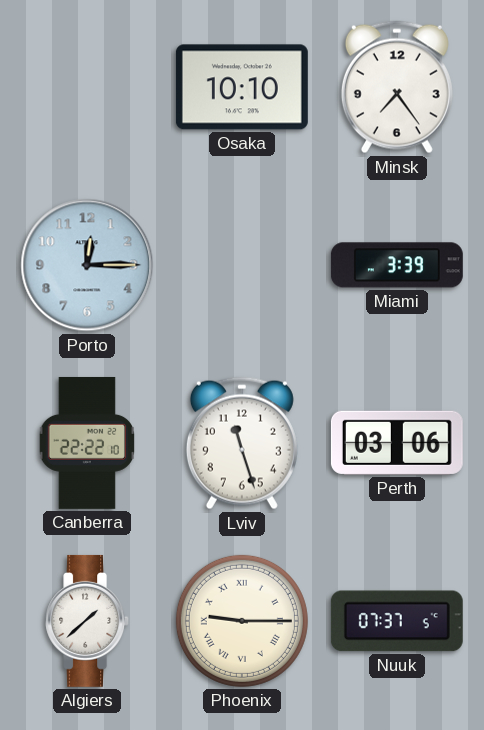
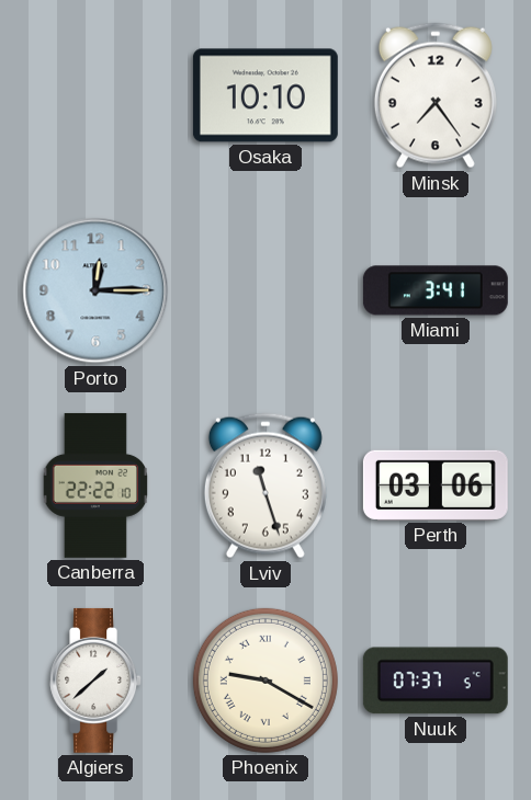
Miami: 3:39 -> 3:41 (436, 290)
Phoenix: 9:15 -> 9:20 (265, 681)
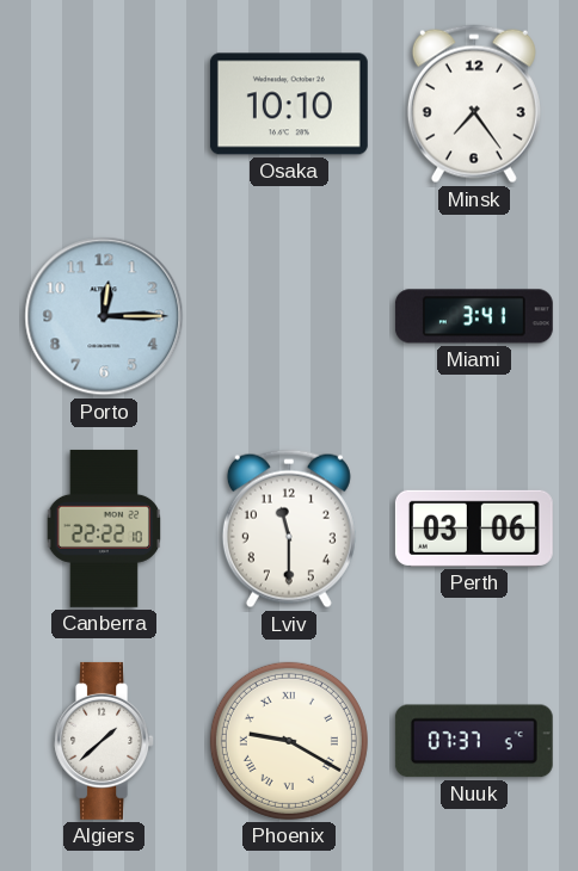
Lviv: 11:27 -> 11:30 (289, 529)
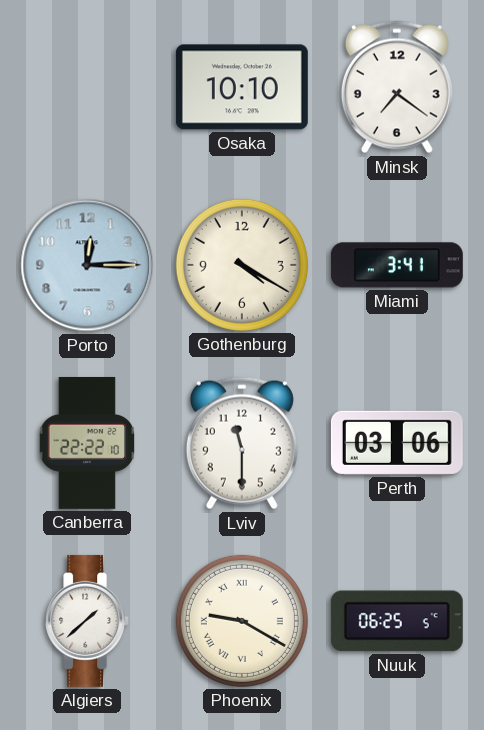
Minsk: 7:24 -> 7:21 (397, 87)
Gothenburg: none -> 4:20 (242, 265)
Nuuk: 07:37 -> 06:25 (397, 621)
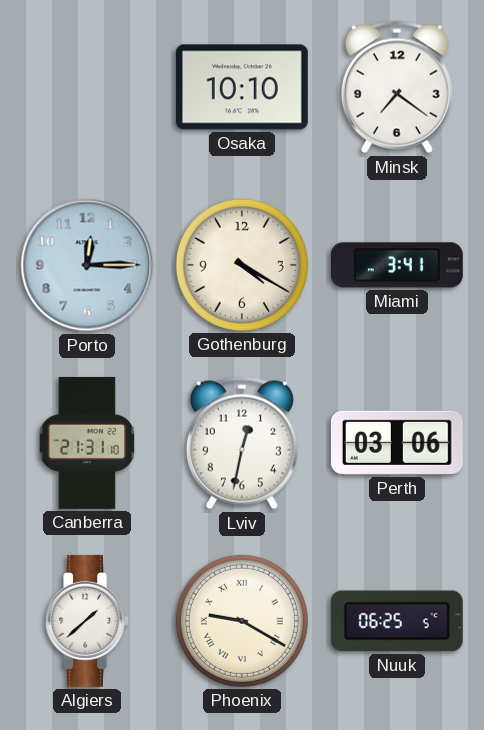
Canberra: 22:22 -> 21:31 (86, 443)
Lviv: 11:30 -> 12:32 (242, 443)
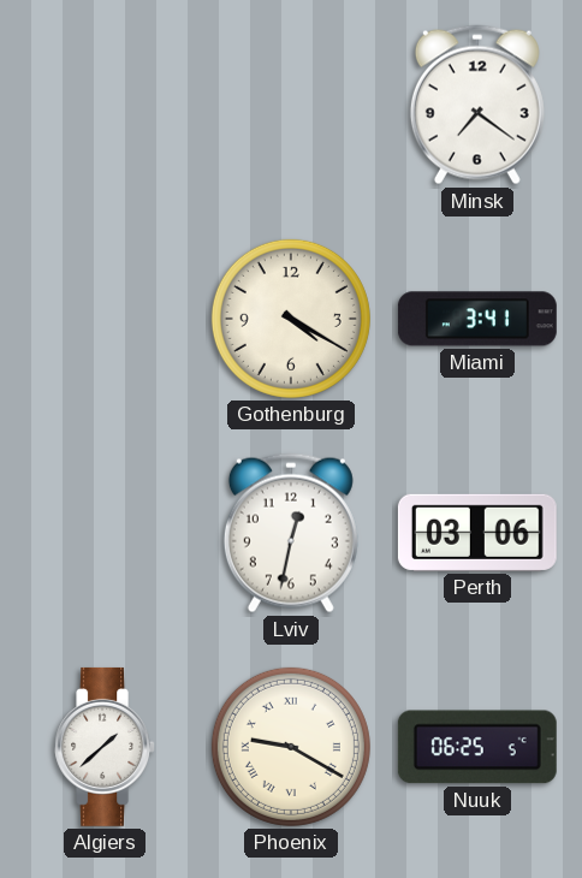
Osaka: 10:10 -> none (242, 87)
Porto: 12:15 -> none (87, 265)
Canberra: 21:31 -> none (86, 443)
